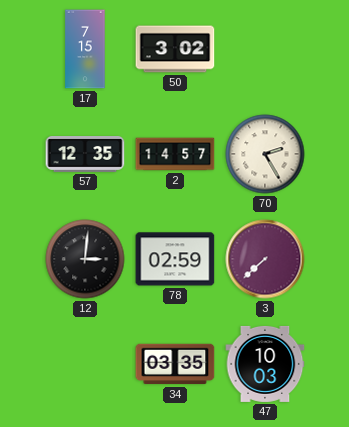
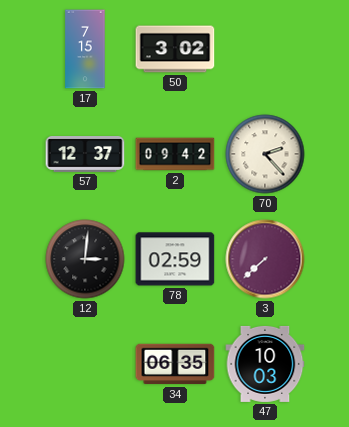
57: 12:35 -> 12:37 (85, 155)
2: 14:57 -> 09:42 (175, 154)
70: 2:25 -> 2:23 (265, 154)
34: 03:35 -> 06:35 (175, 364)
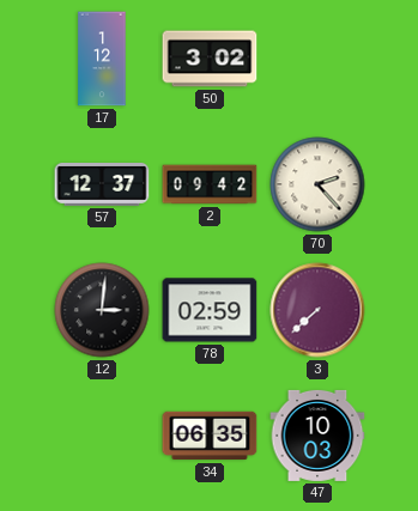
17: 7:15 -> 1:12 (102, 59)
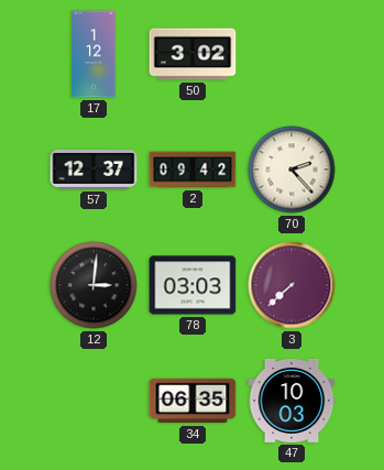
78: 02:59 -> 03:03 (193, 285)
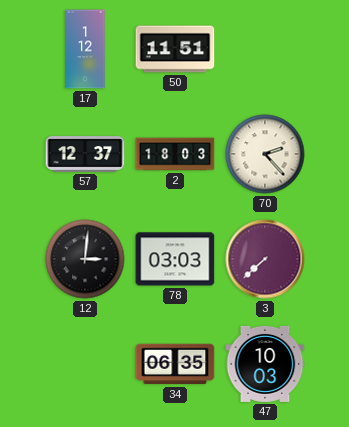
50: 3:02 -> 11:51 (175, 49)
2: 09:42 -> 18:03 (175, 154)
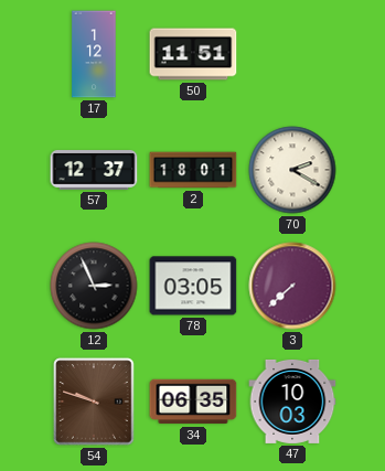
2: 18:03 -> 18:01 (193, 170)
70: 2:23 -> 2:20 (292, 170)
12: 3:01 -> 2:56 (94, 286)
78: 03:03 -> 03:05 (193, 286)
54: none -> 9:48 (94, 402)
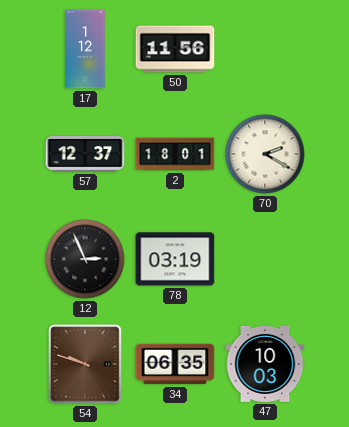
50: 11:51 -> 11:56 (175, 49)
78: 03:05 -> 03:19 (175, 259)
3: 7:38 -> none (292, 286)
